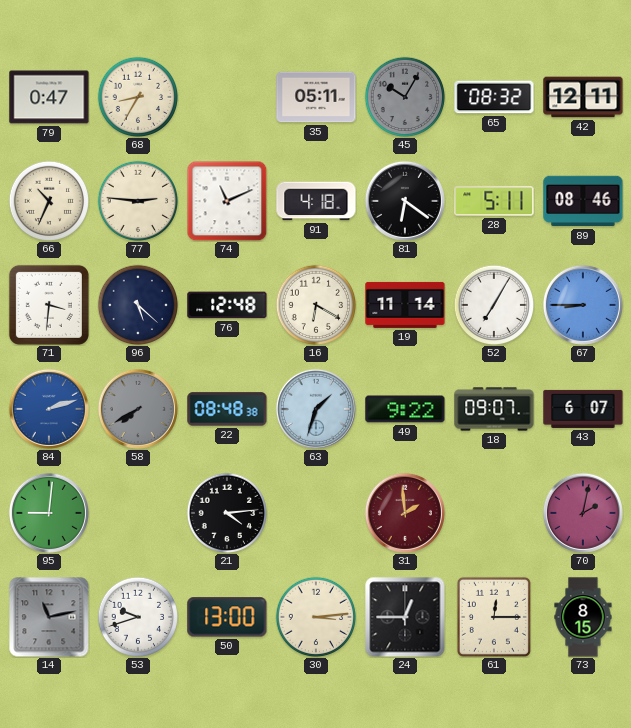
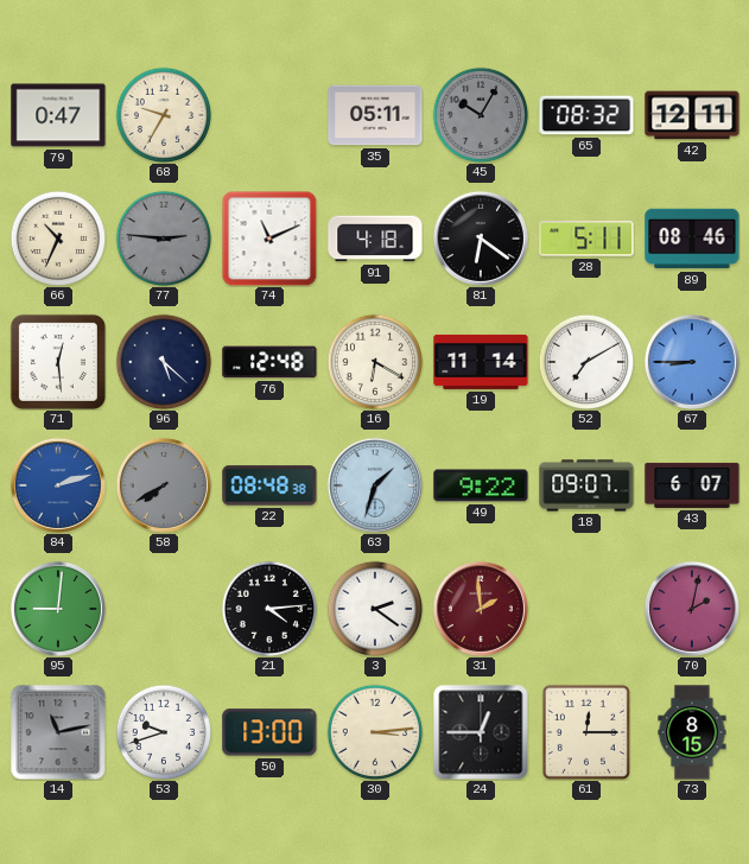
68: 8:35 -> 9:35 (164, 115)
77 dial: cream -> grey (164, 239)
71: 3:31 -> 12:29 (58, 362)
52: 7:05 -> 7:10 (586, 362)
3: none -> 2:21 (375, 609)
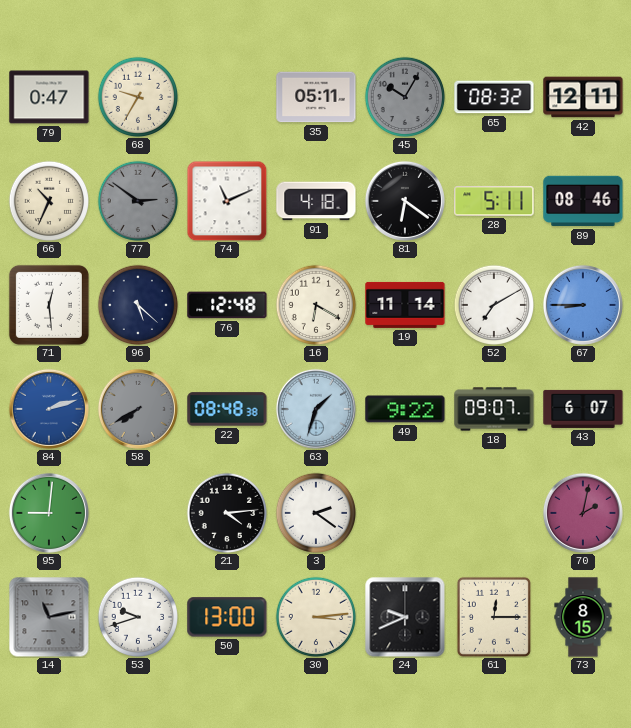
77: 2:46 -> 2:51 (138, 201)
31: 1:59 -> none (481, 609)
24: 12:45 -> 9:41 (405, 617)
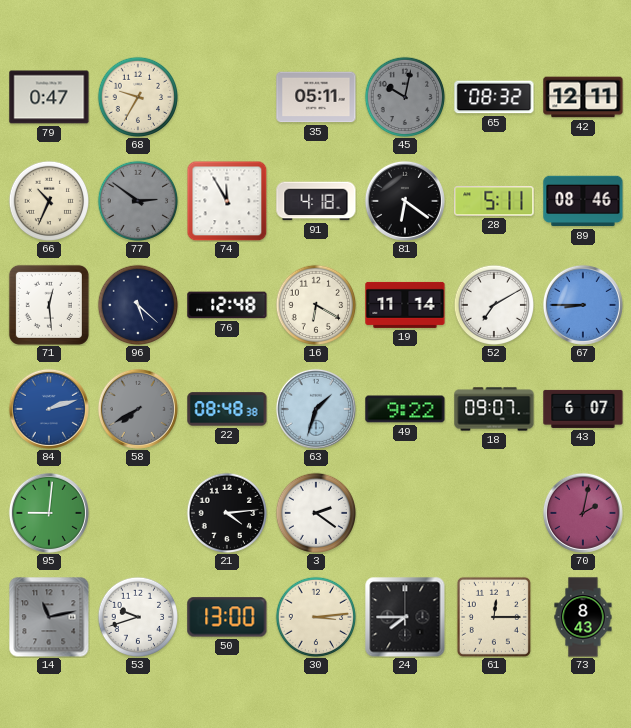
45: 10:05 -> 10:02 (405, 97)
74: 11:11 -> 11:55 (227, 201)
24: 9:41 -> 7:45 (405, 617)
73: 8:15 -> 8:43 (583, 617)
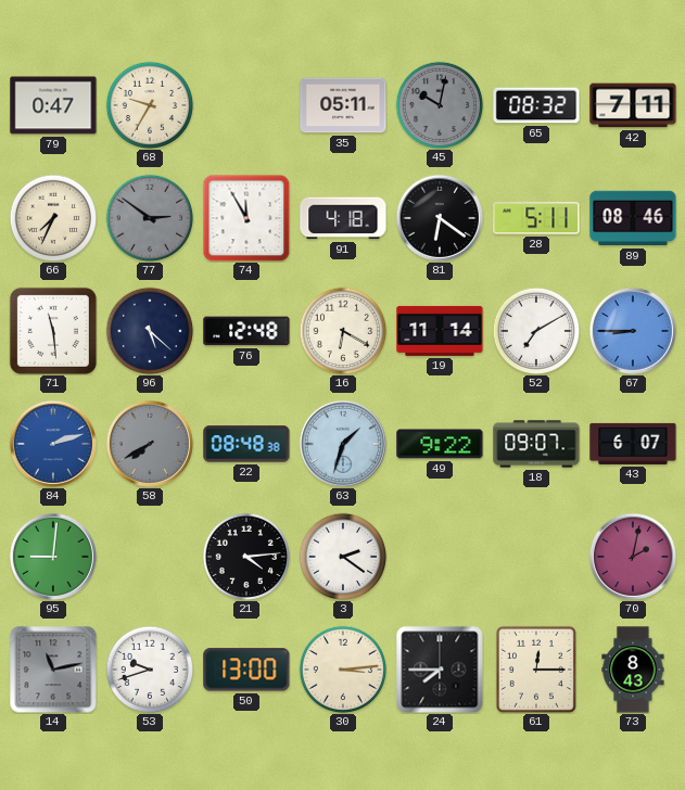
42: 12:11 -> 7:11 (633, 105)
66: 10:34 -> 7:34 (53, 218)
71: 12:29 -> 11:29 (53, 331)
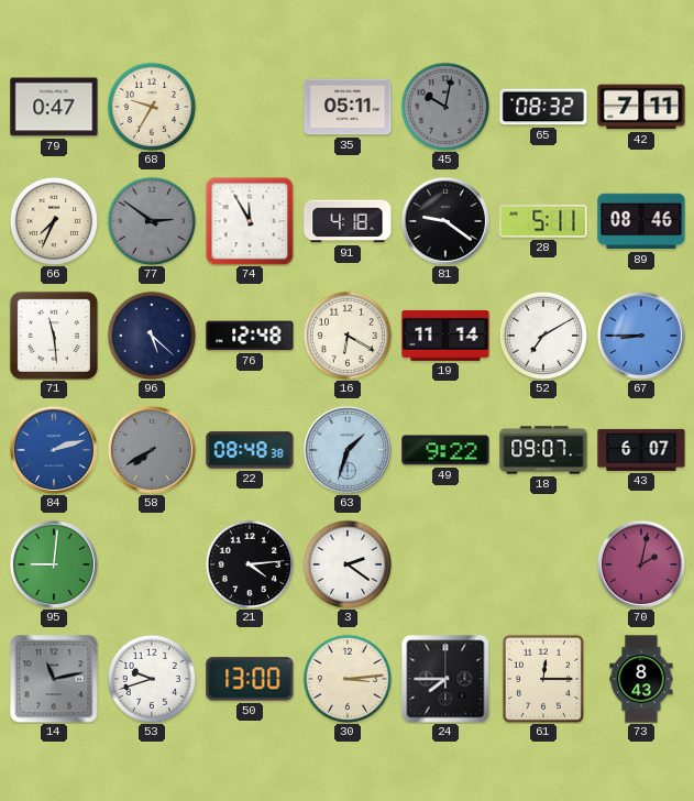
81: 6:21 -> 9:21 (445, 221)
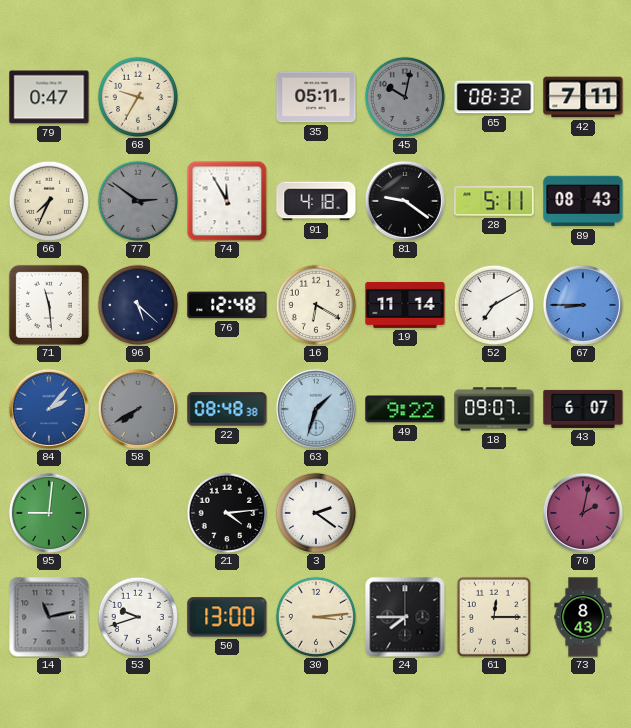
89: 08:46 -> 08:43 (583, 201)
84: 2:12 -> 2:07 (49, 409)
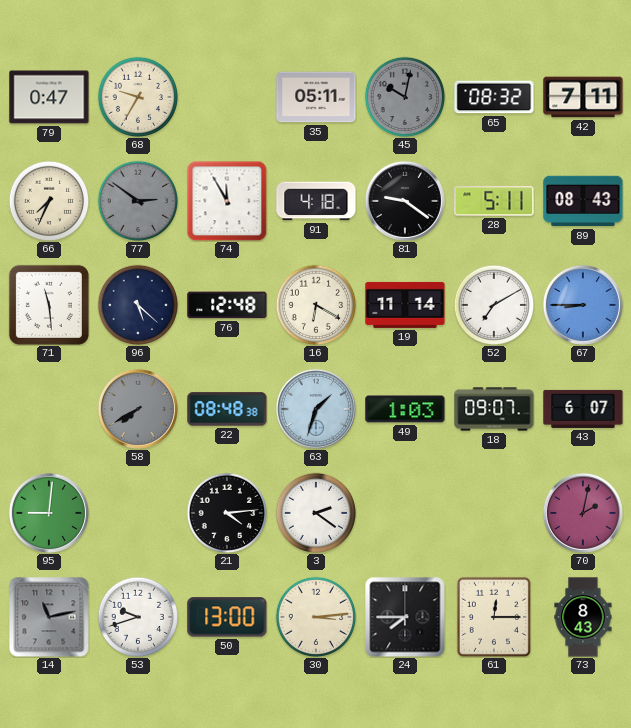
84: 2:07 -> none (49, 409)
49: 9:22 -> 1:03 (405, 409)
